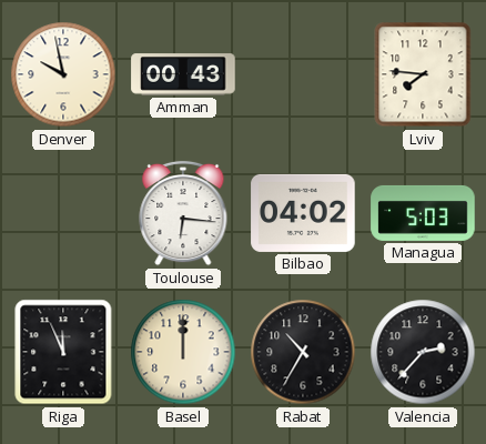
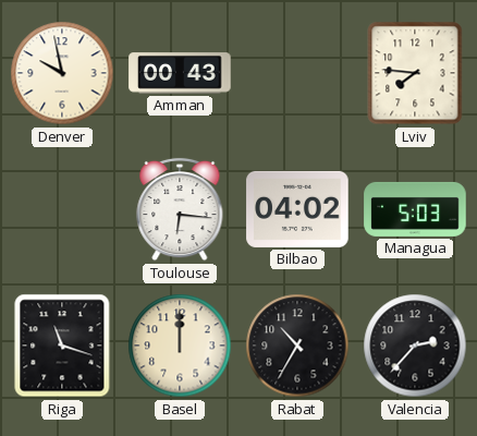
Riga: 11:56 -> 11:18 (62, 346)
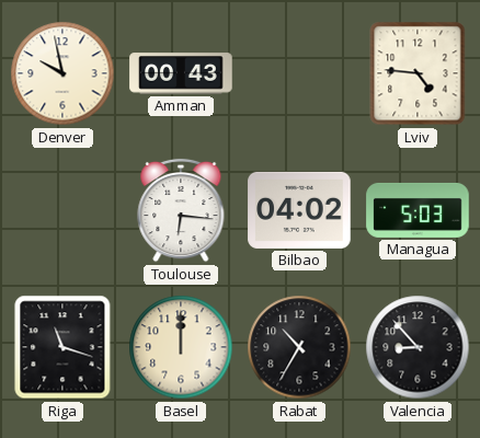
Lviv: 7:46 -> 4:46 (418, 73)
Valencia: 2:37 -> 8:53 (418, 347)
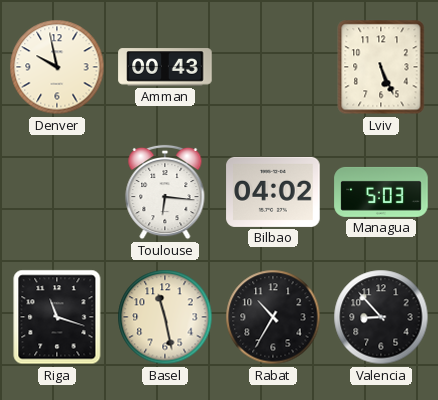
Lviv: 4:46 -> 5:26 (381, 67)
Basel: 12:00 -> 11:28 (165, 317)
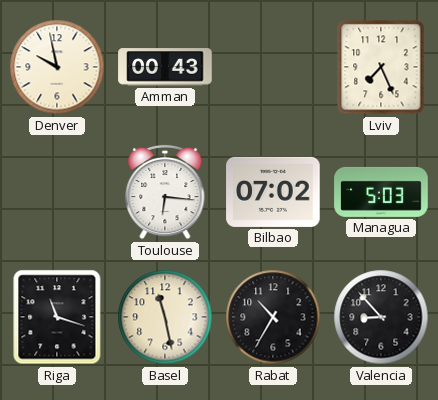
Lviv: 5:26 -> 7:26 (381, 67)
Bilbao: 04:02 -> 07:02 (273, 192)
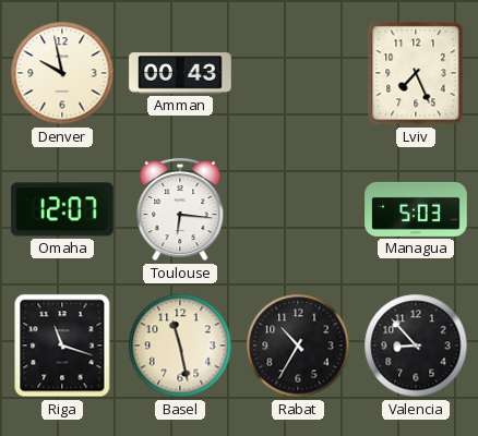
Omaha: none -> 12:07 (62, 209)
Bilbao: 07:02 -> none (273, 192)
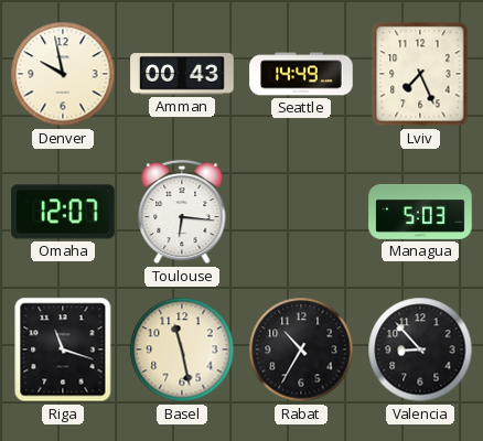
Seattle: none -> 14:49 (301, 74)
